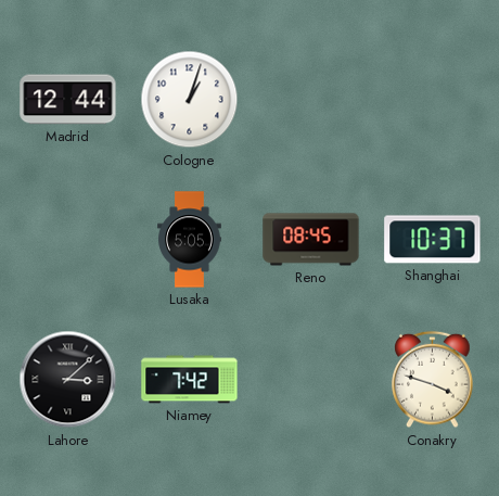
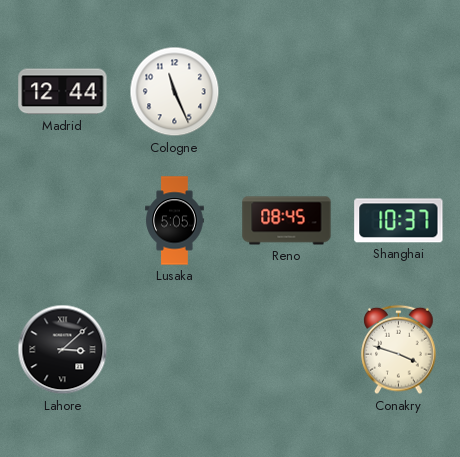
Cologne: 1:03 -> 11:26 (175, 92)
Niamey: 7:42 -> none (190, 380)
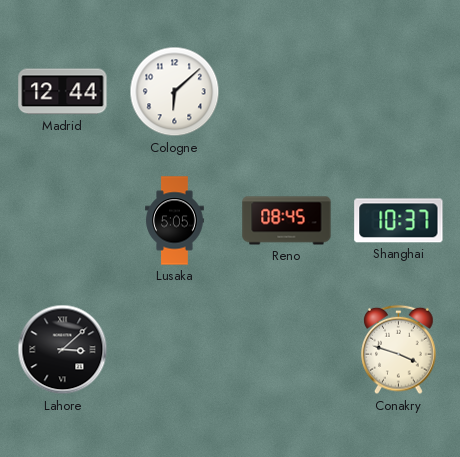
Cologne: 11:26 -> 6:08 (175, 92)
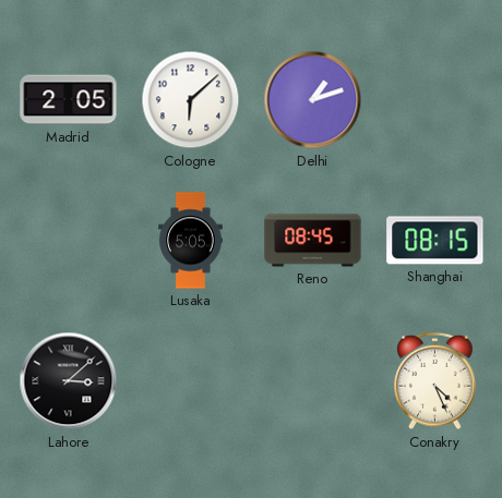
Madrid: 12:44 -> 2:05 (69, 100)
Delhi: none -> 1:12 (313, 100)
Shanghai: 10:37 -> 08:15 (435, 241)
Conakry: 3:48 -> 4:26 (435, 381)
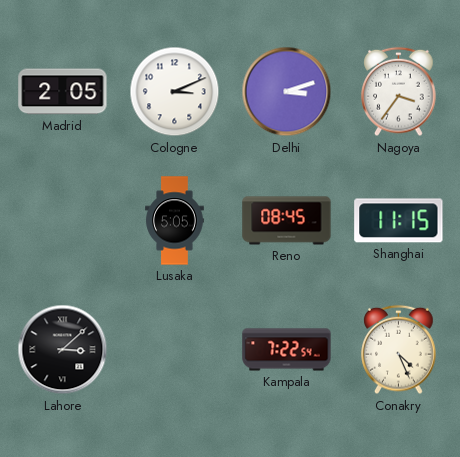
Cologne: 6:08 -> 3:11 (175, 92)
Delhi: 1:12 -> 3:12 (287, 92)
Nagoya: none -> 3:36 (399, 92)
Shanghai: 08:15 -> 11:15 (399, 221)
Kampala: none -> 7:22 (287, 350)
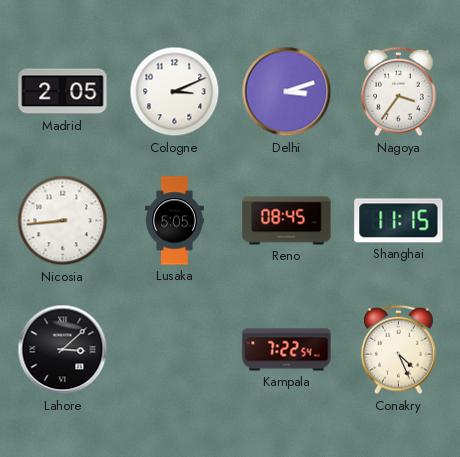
Nicosia: none -> 8:44 (63, 221)
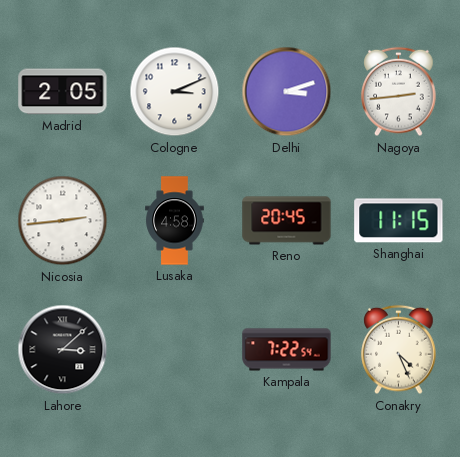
Nagoya: 3:36 -> 2:44 (399, 92)
Nicosia: 8:44 -> 2:44 (63, 221)
Lusaka: 5:05 -> 4:58 (175, 221)
Reno: 08:45 -> 20:45 (287, 221)
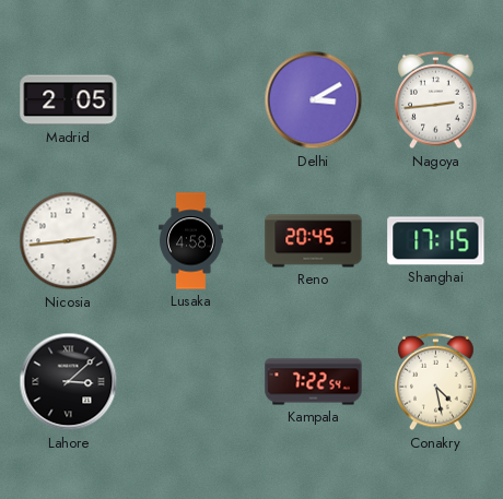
Cologne: 3:11 -> none (175, 92)
Delhi: 3:12 -> 3:10 (314, 100)
Shanghai: 11:15 -> 17:15 (436, 241)
Conakry: 4:26 -> 4:28 (436, 382)
